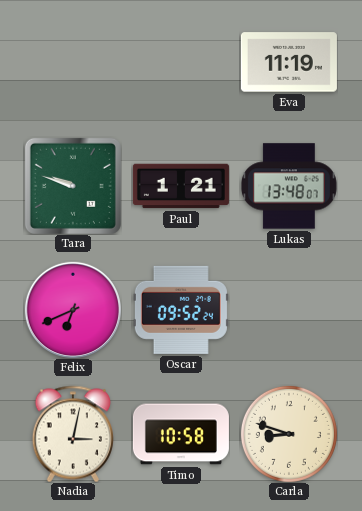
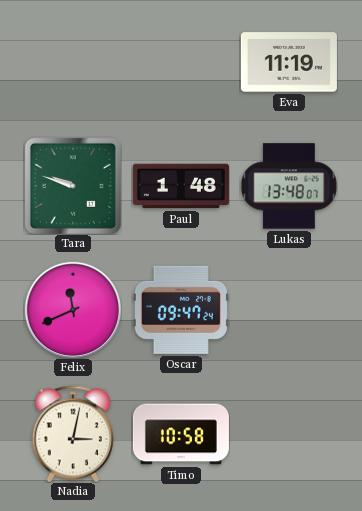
Paul: 1:21 -> 1:48 (181, 186)
Felix: 6:41 -> 11:41 (73, 310)
Oscar: 09:52 -> 09:47 (181, 310)
Carla: 8:48 -> none (289, 434)
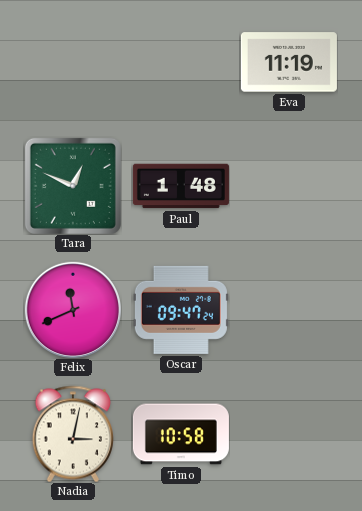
Tara: 9:48 -> 12:49 (73, 186)
Lukas: 13:48 -> none (289, 186)
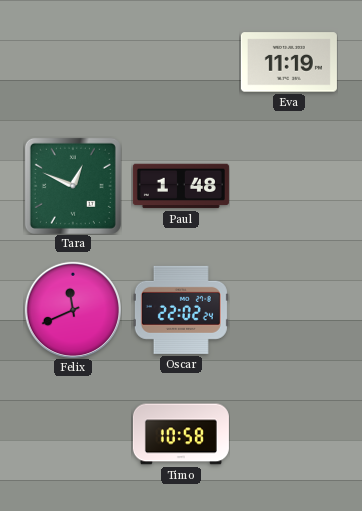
Oscar: 09:47 -> 22:02 (181, 310)
Nadia: 3:02 -> none (73, 434)
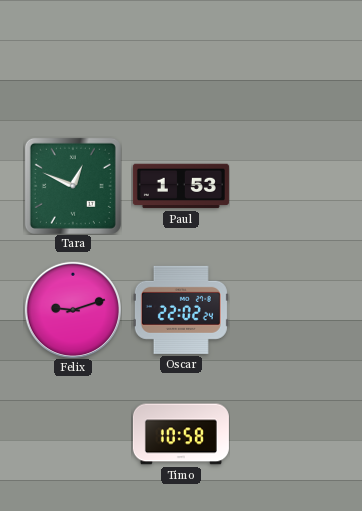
Eva: 11:19 -> none (289, 62)
Paul: 1:48 -> 1:53 (181, 186)
Felix: 11:41 -> 9:12 (73, 310)
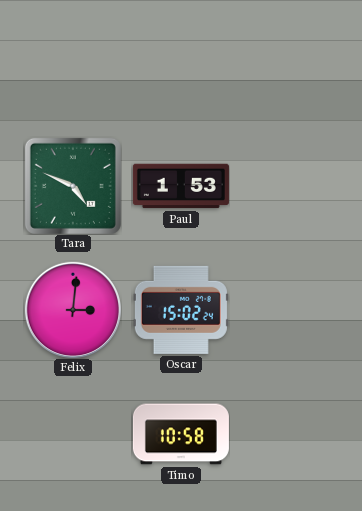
Tara: 12:49 -> 4:49 (73, 186)
Felix: 9:12 -> 3:01 (73, 310)
Oscar: 22:02 -> 15:02 (181, 310)
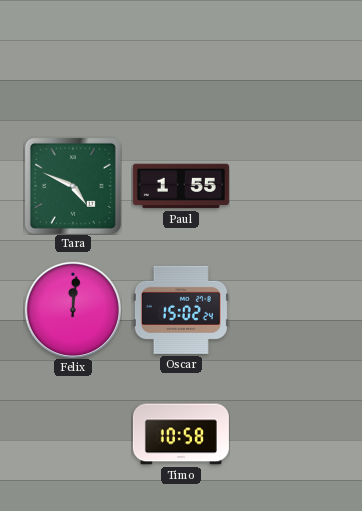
Paul: 1:53 -> 1:55 (181, 186)
Felix: 3:01 -> 12:01 (73, 310)
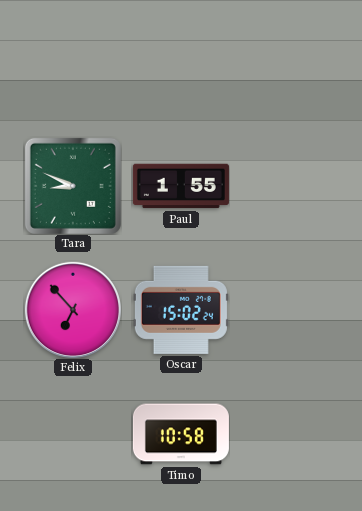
Tara: 4:49 -> 8:49 (73, 186)
Felix: 12:01 -> 6:53 (73, 310)
